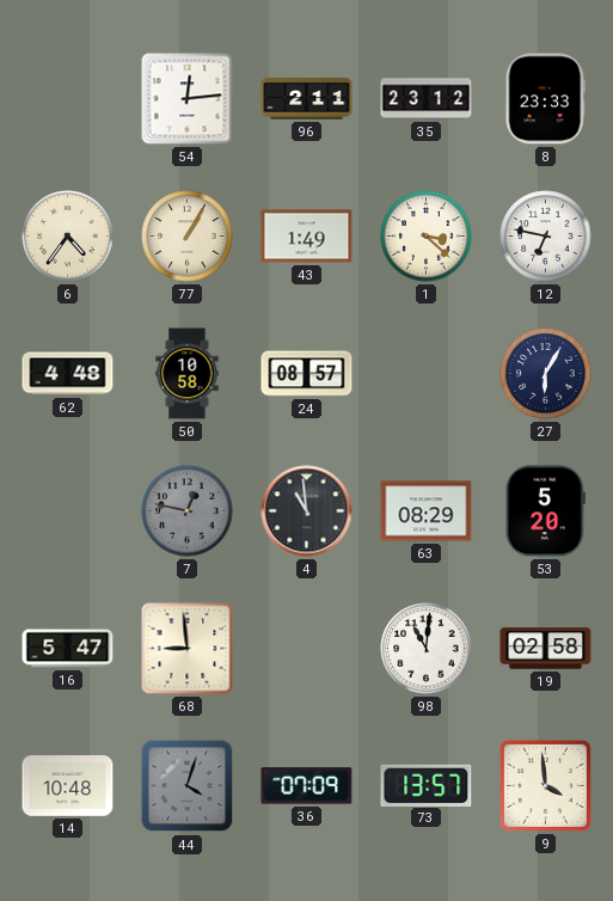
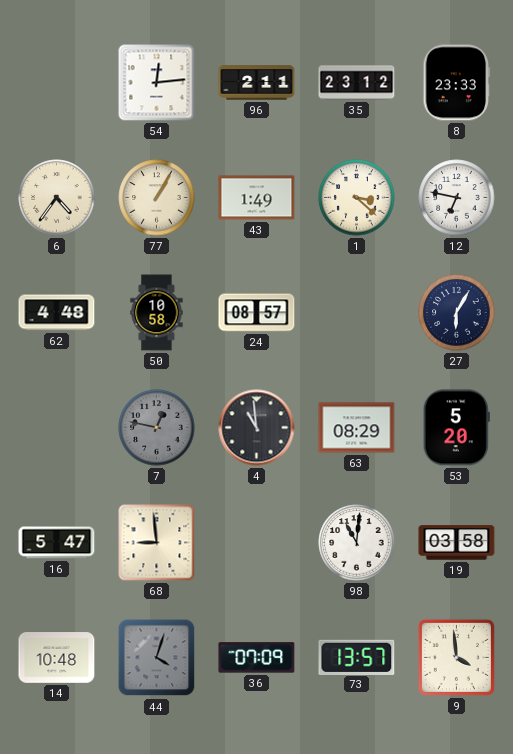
19: 02:58 -> 03:58 (457, 543)
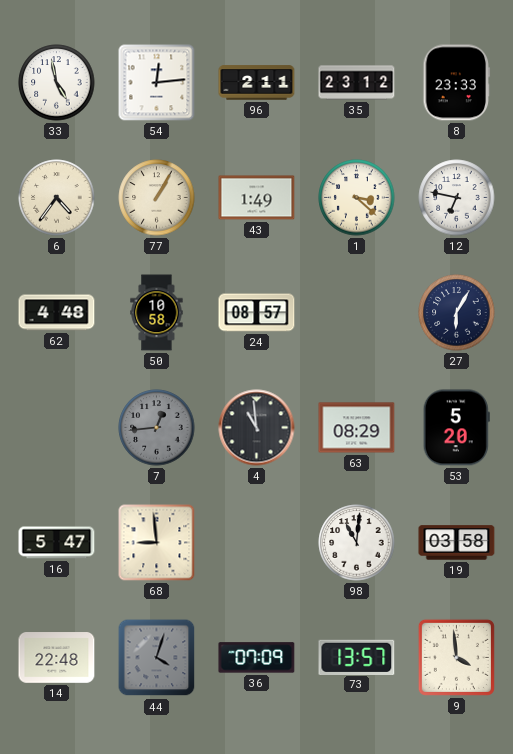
33: none -> 4:58 (57, 83)
7: 12:47 -> 12:44 (157, 428)
14: 10:48 -> 22:48 (57, 658)
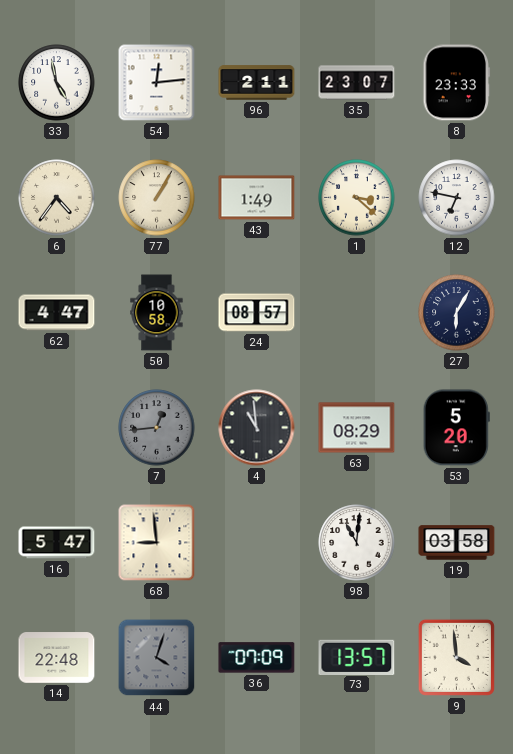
35: 23:12 -> 23:07 (357, 83)
62: 4:48 -> 4:47 (57, 313)
